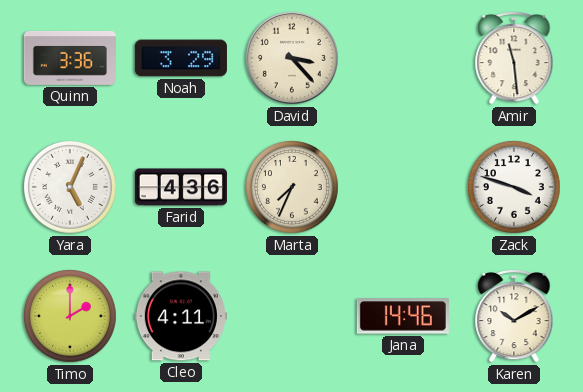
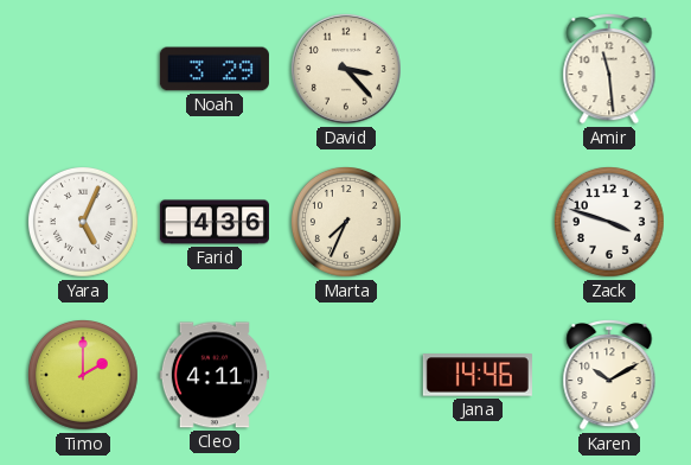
Quinn: 3:36 -> none (70, 58)
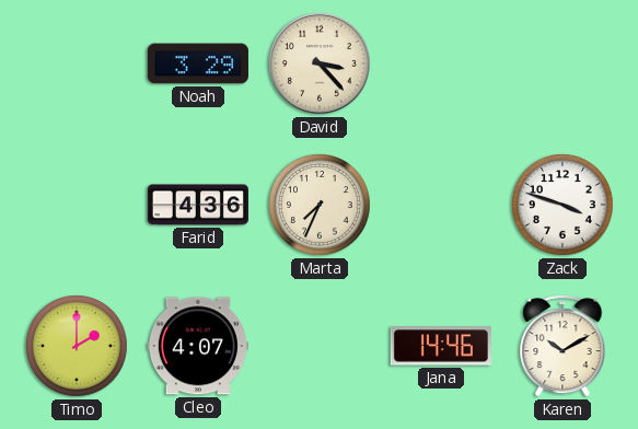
Amir: 11:29 -> none (609, 69)
Yara: 5:04 -> none (84, 223)
Cleo: 4:11 -> 4:07 (198, 346)
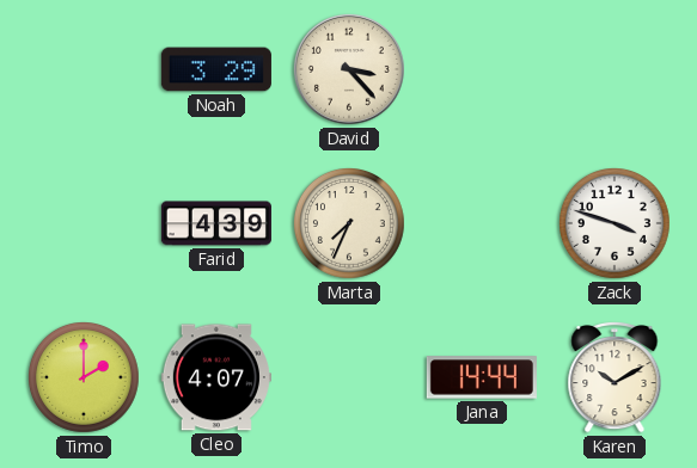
Farid: 4:36 -> 4:39 (216, 223)
Jana: 14:46 -> 14:44 (482, 377)
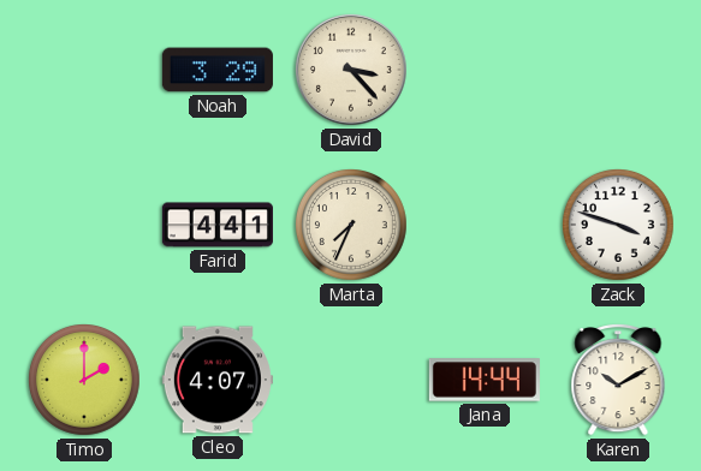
Farid: 4:39 -> 4:41 (218, 225)
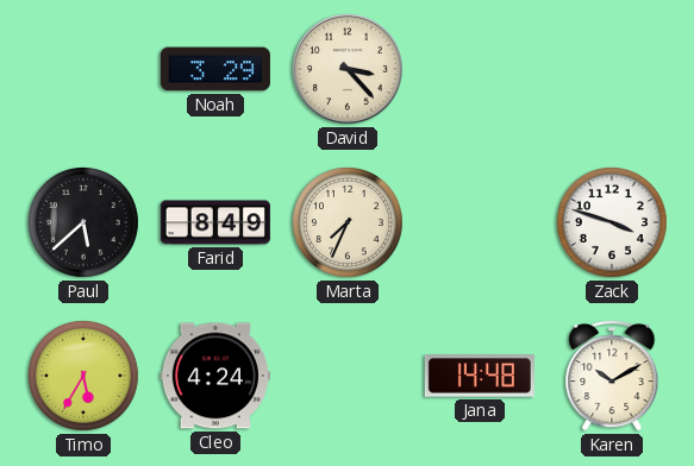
Paul: none -> 5:38 (85, 223)
Farid: 4:41 -> 8:49 (215, 222)
Timo: 2:00 -> 5:35 (85, 377)
Cleo: 4:07 -> 4:24 (215, 376)
Jana: 14:44 -> 14:48 (480, 376)
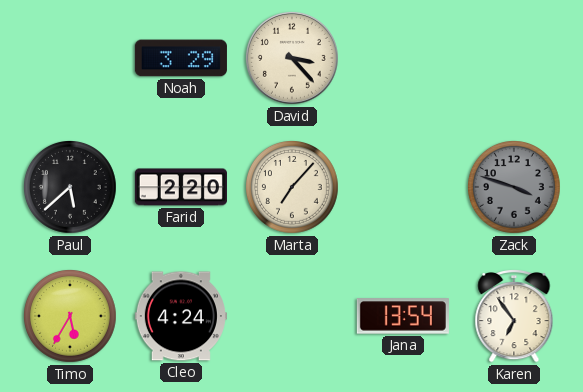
Farid: 8:49 -> 2:20 (181, 187)
Marta: 7:34 -> 7:07 (293, 188)
Zack dial: white -> grey (515, 188)
Jana: 14:48 -> 13:54 (403, 316)
Karen: 10:10 -> 6:54 (514, 316)
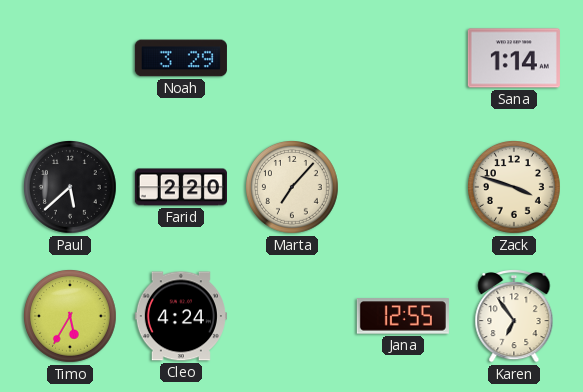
David: 3:23 -> none (292, 58)
Sana: none -> 1:14 (514, 58)
Zack dial: grey -> cream (515, 188)
Jana: 13:54 -> 12:55 (403, 316)
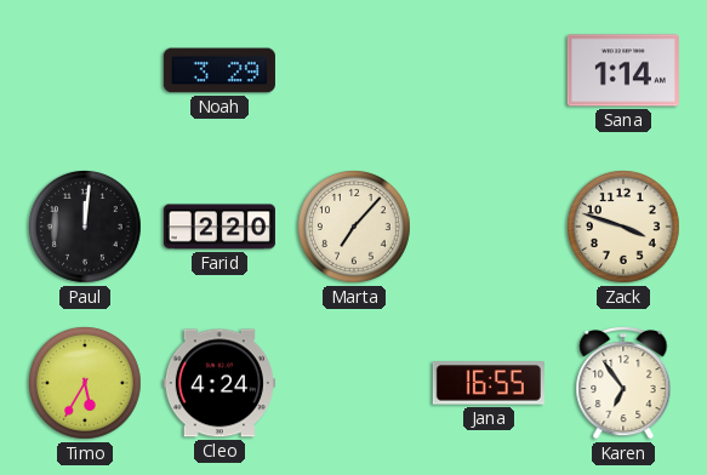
Paul: 5:38 -> 12:01 (86, 228)
Jana: 12:55 -> 16:55 (489, 383)
